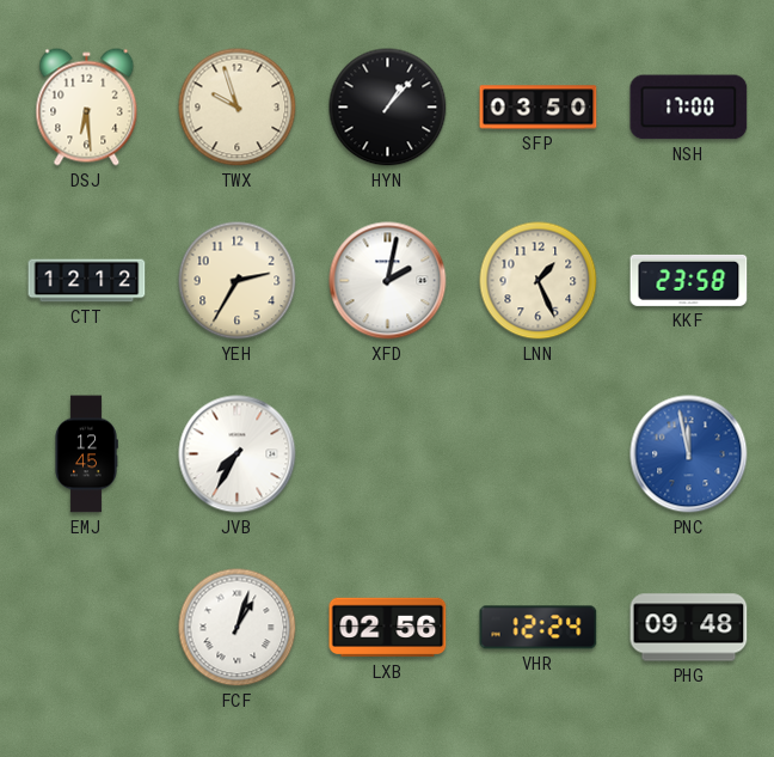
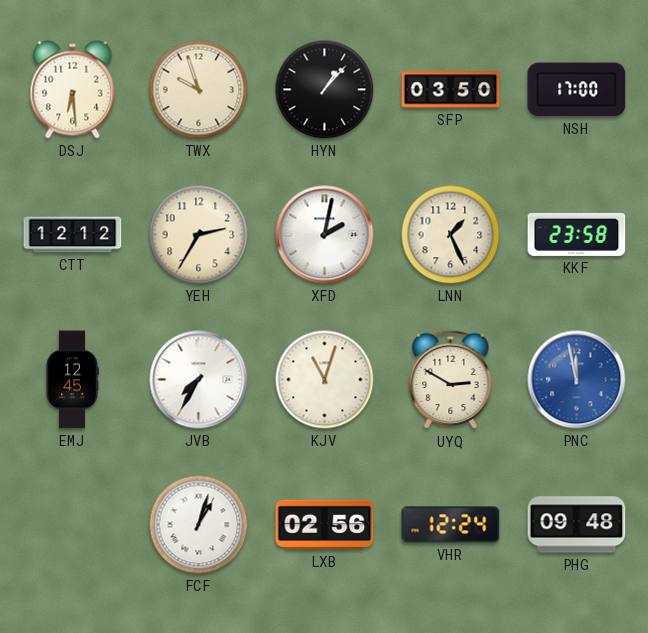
KJV: none -> 11:03 (325, 380)
UYQ: none -> 2:50 (451, 380)
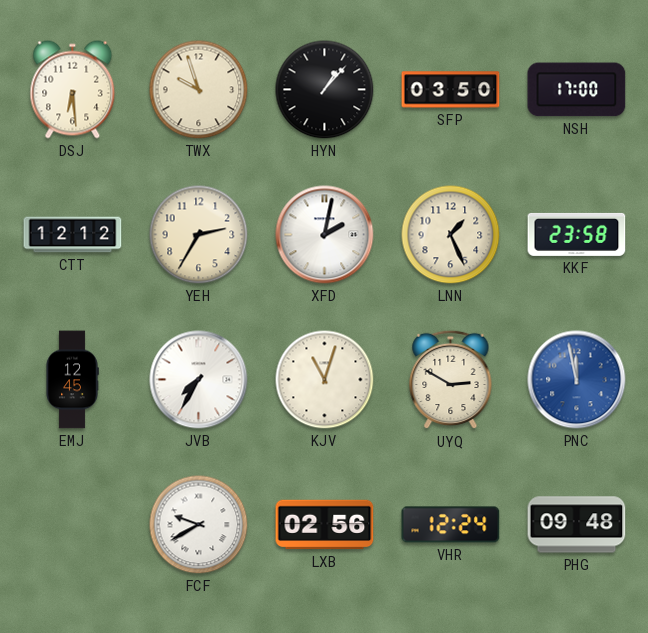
FCF: 1:03 -> 9:40 (199, 525)
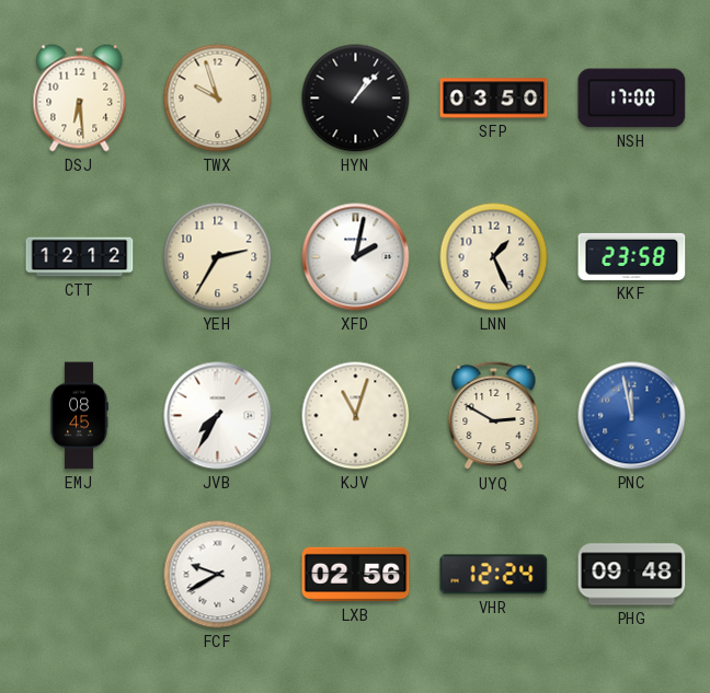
EMJ: 12:45 -> 08:45 (79, 416)
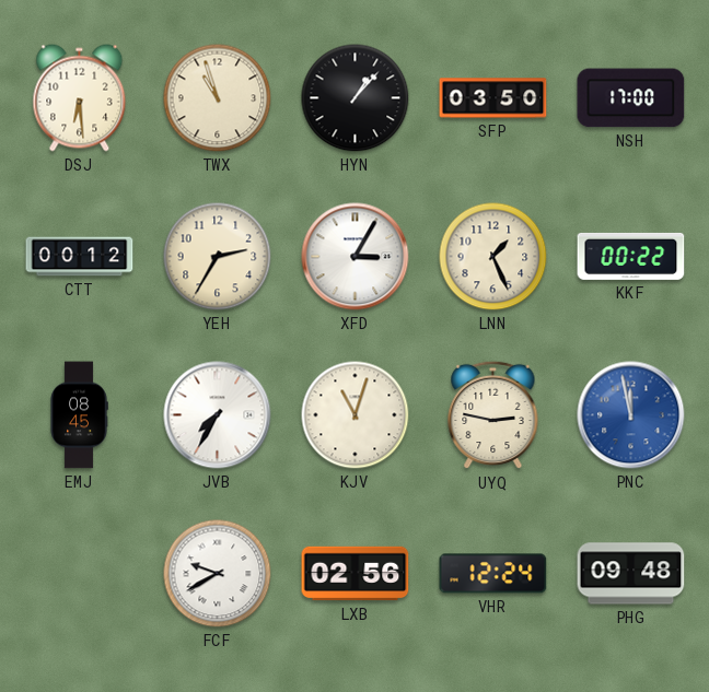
TWX: 9:57 -> 10:57 (218, 98)
CTT: 12:12 -> 00:12 (80, 257)
XFD: 2:02 -> 3:05 (356, 257)
KKF: 23:58 -> 00:22 (631, 256)
UYQ: 2:50 -> 2:47 (493, 415)
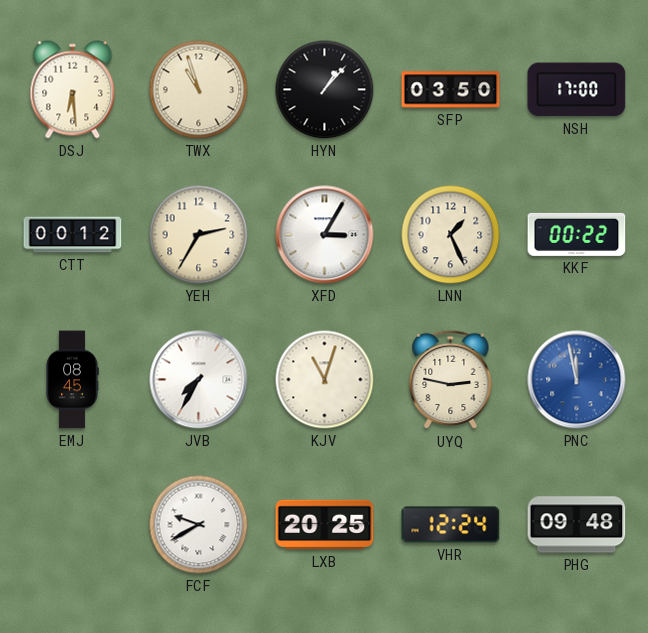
LXB: 02:56 -> 20:25 (325, 525)
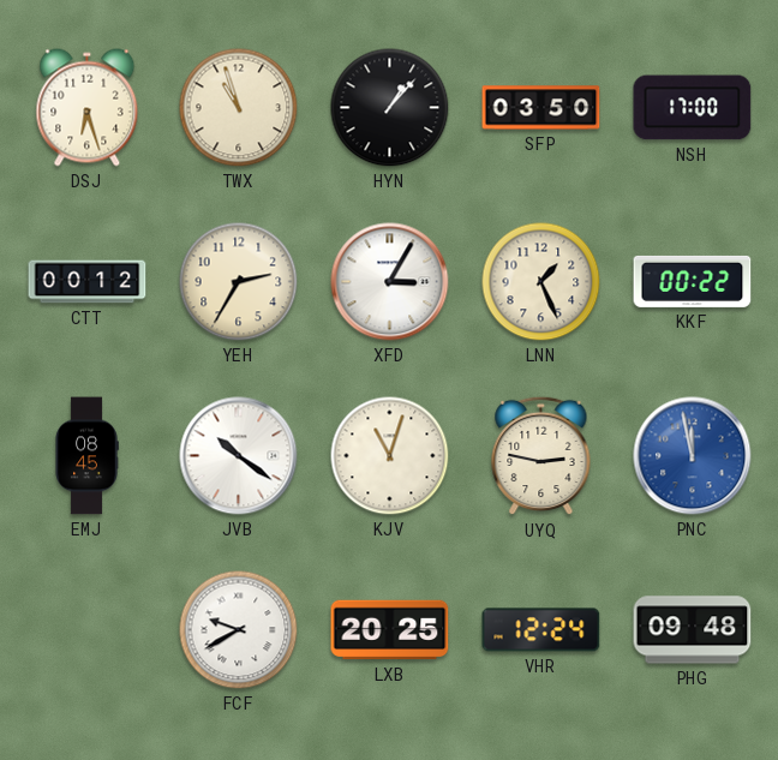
DSJ: 6:29 -> 6:27 (88, 108)
JVB: 7:35 -> 10:21 (239, 456)
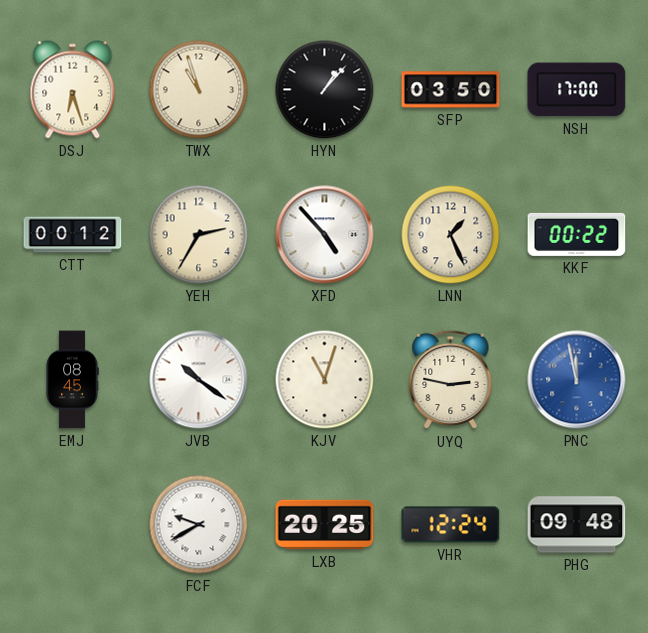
XFD: 3:05 -> 4:53 (325, 235)
